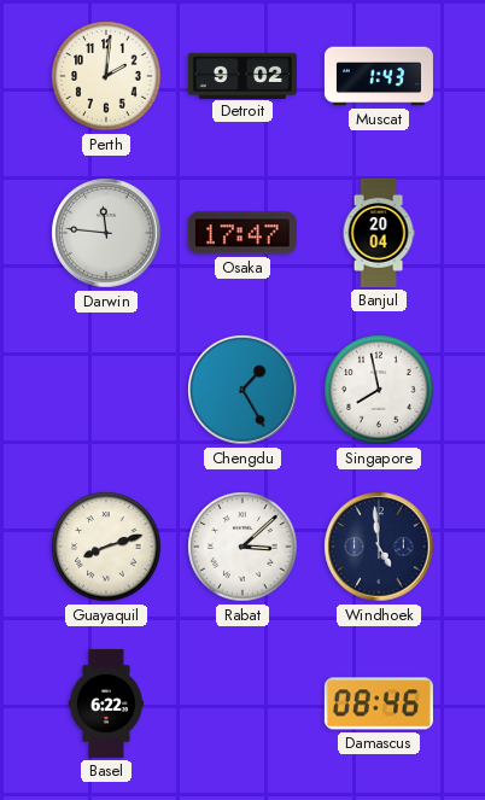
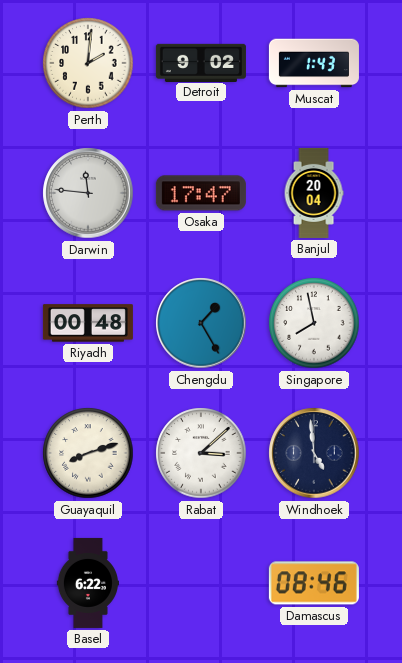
Riyadh: none -> 00:48 (88, 323)
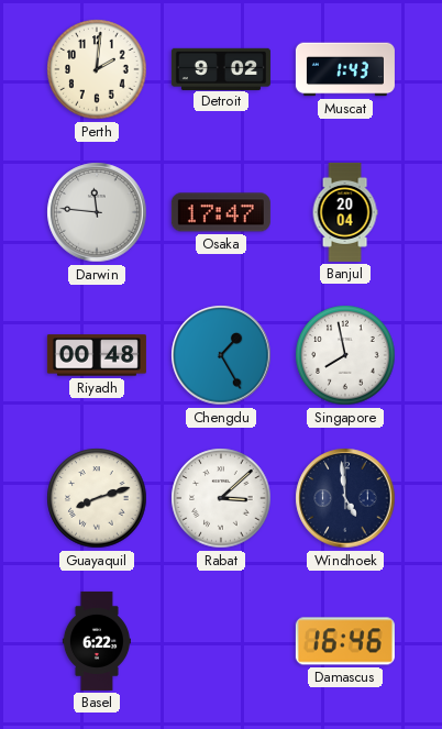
Damascus: 08:46 -> 16:46 (345, 641)
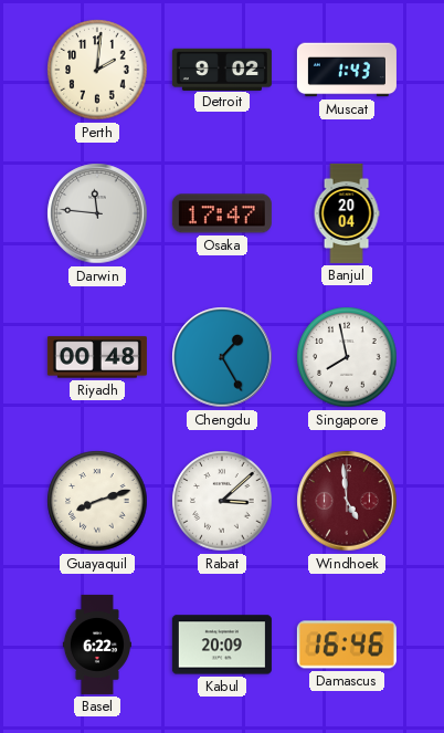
Windhoek dial: navy -> burgundy (347, 501)
Kabul: none -> 20:09 (222, 645)
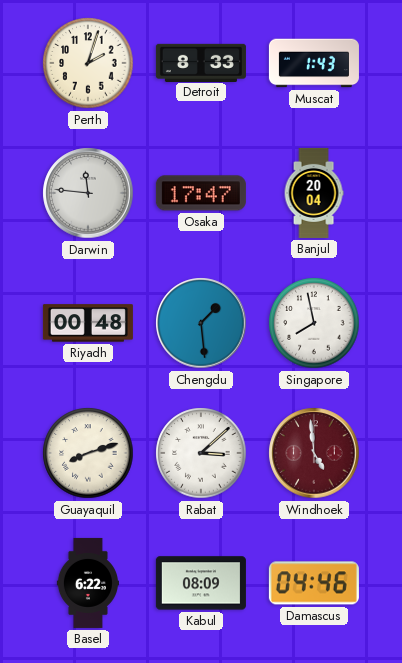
Perth: 2:01 -> 2:03 (88, 63)
Detroit: 9:02 -> 8:33 (201, 62)
Chengdu: 1:25 -> 1:29 (201, 323)
Kabul: 20:09 -> 08:09 (201, 583)
Damascus: 16:46 -> 04:46 (314, 583)
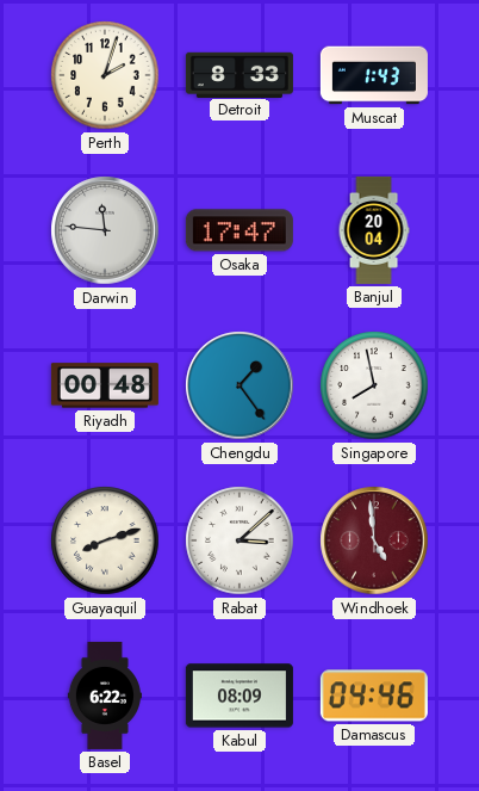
Chengdu: 1:29 -> 1:24 (240, 385)
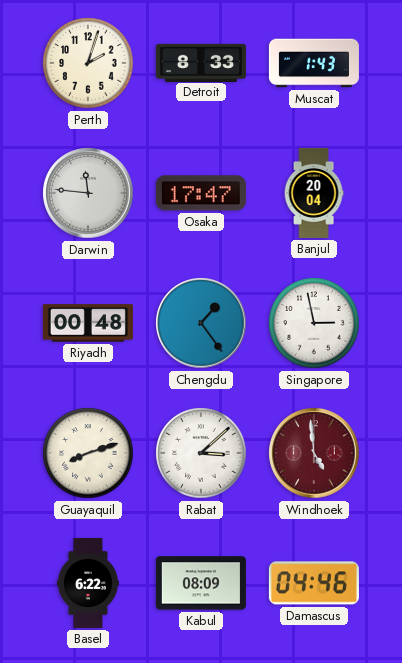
Singapore: 7:58 -> 2:58 (314, 323)
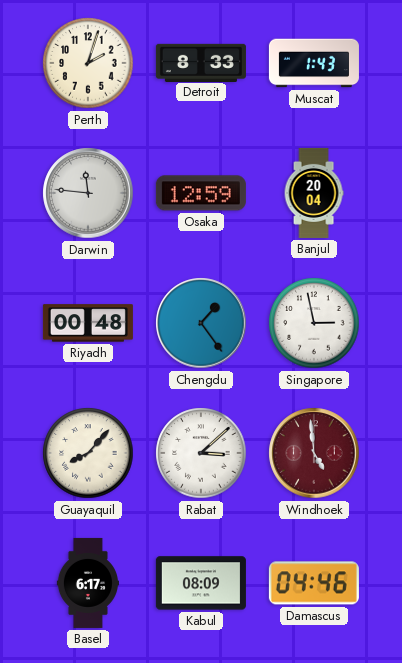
Osaka: 17:47 -> 12:59 (201, 193)
Guayaquil: 8:12 -> 8:07 (88, 453)
Basel: 6:22 -> 6:17 (88, 583)
